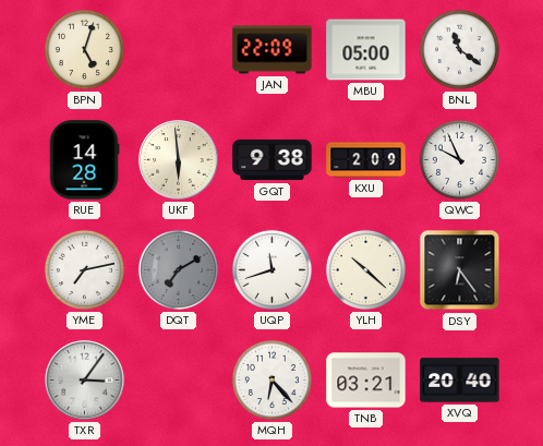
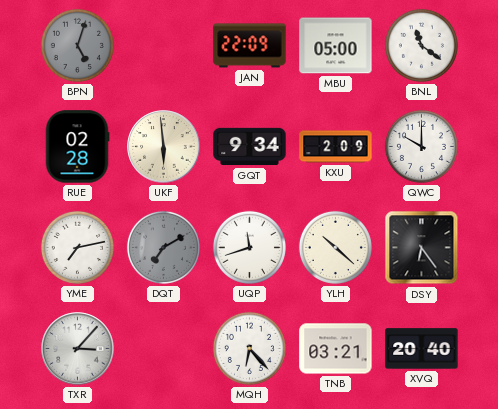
BPN dial: cream -> grey (77, 45)
RUE: 14:28 -> 02:28 (77, 147)
GQT: 9:38 -> 9:34 (250, 147)
QWC: 9:56 -> 10:00 (421, 146)
TXR: 3:06 -> 3:07 (78, 349)
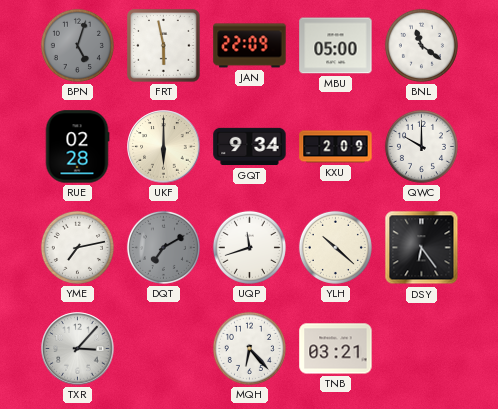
FRT: none -> 5:58 (164, 46)
UKF: 5:59 -> 6:00 (164, 147)
XVQ: 20:40 -> none (422, 349)
